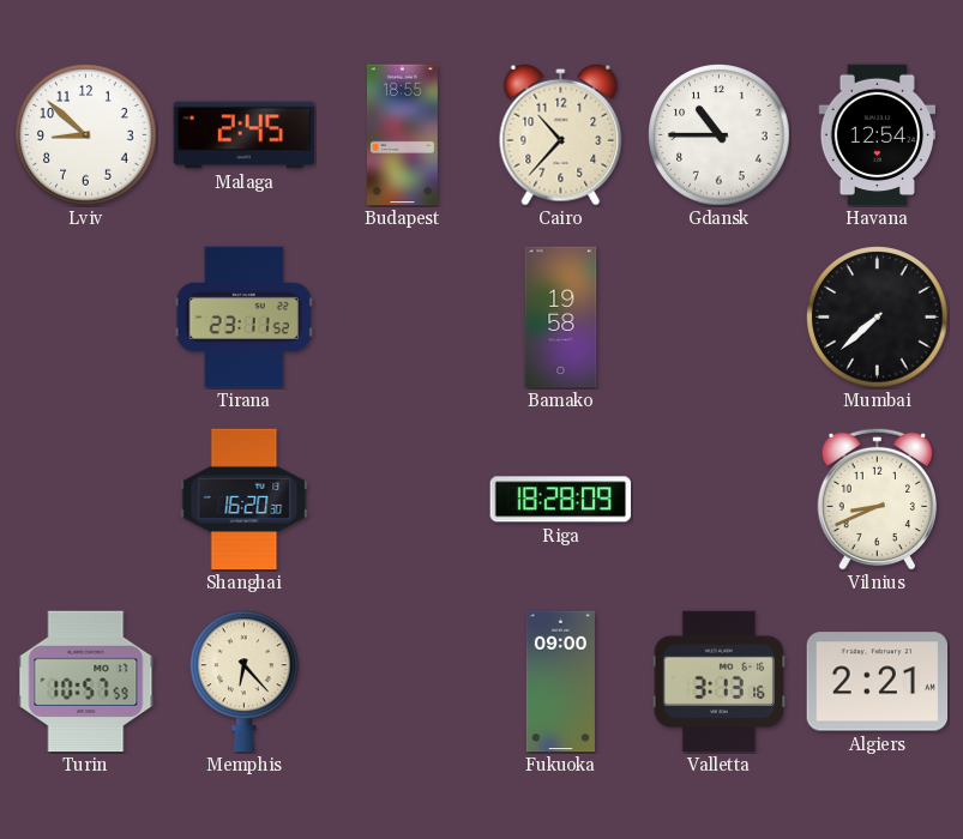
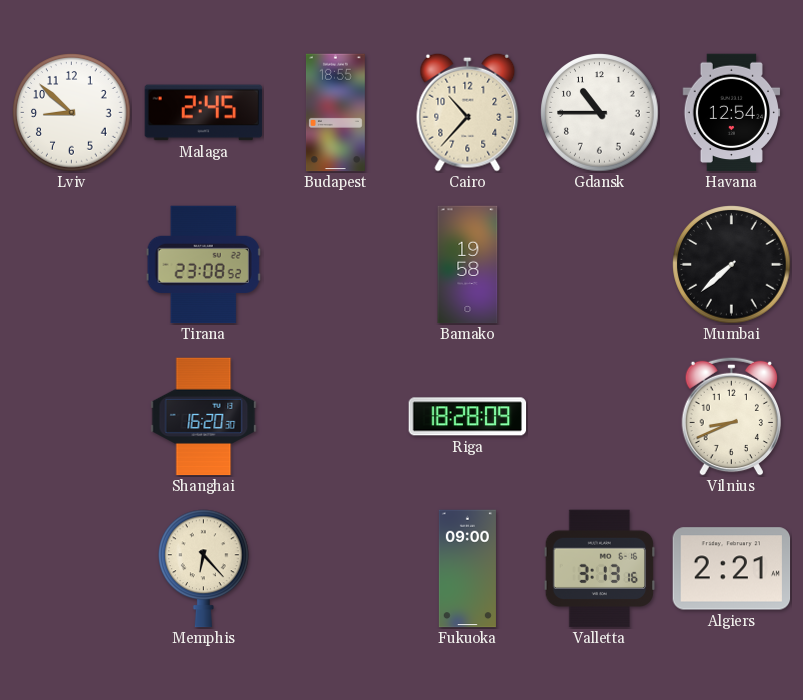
Tirana: 23:11 -> 23:08 (203, 265)
Turin: 10:57 -> none (86, 682)
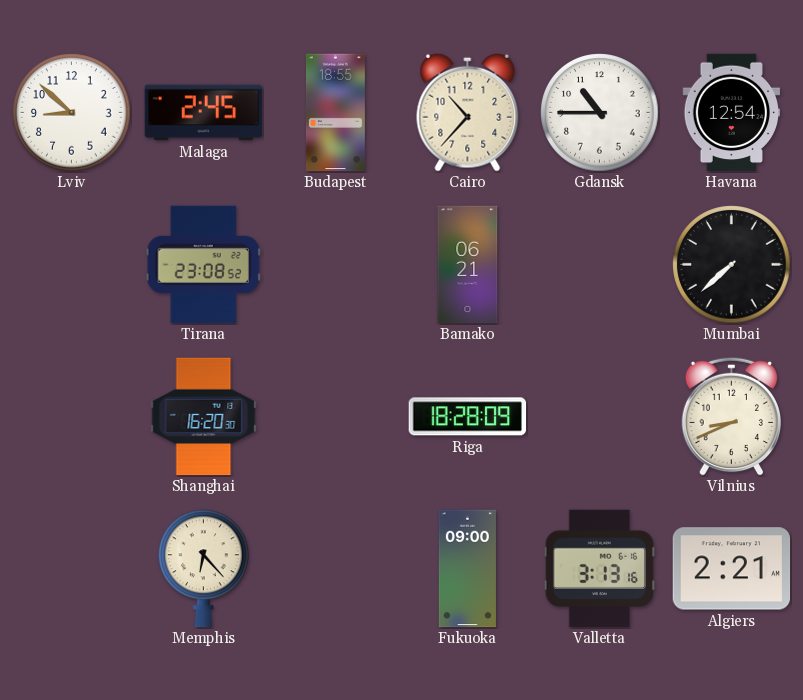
Bamako: 19:58 -> 06:21 (468, 265)
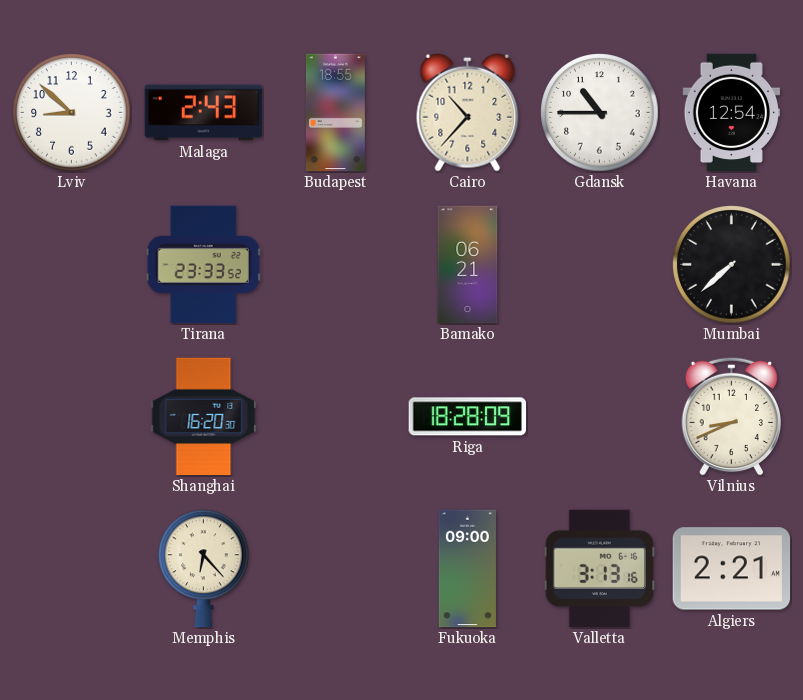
Malaga: 2:45 -> 2:43 (204, 113)
Tirana: 23:08 -> 23:33 (203, 265)
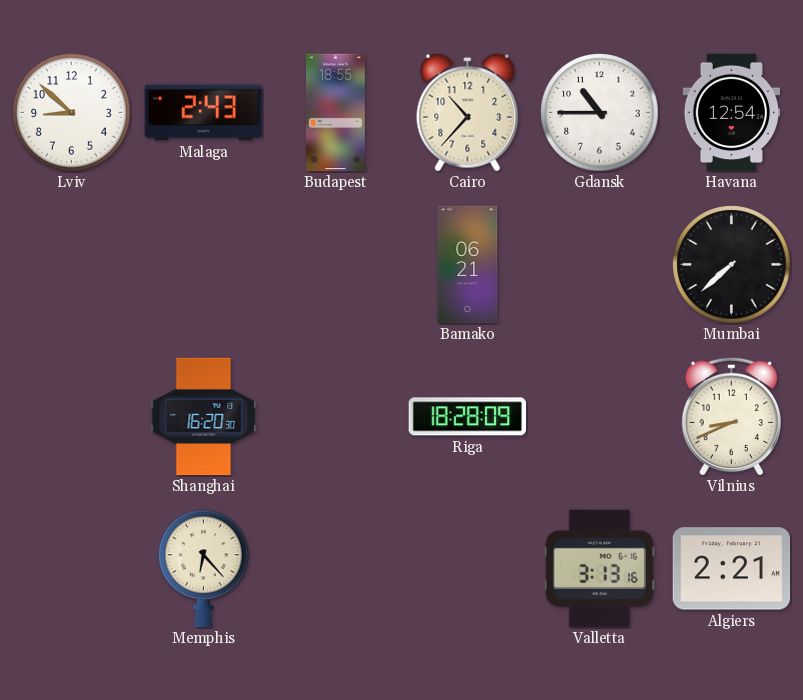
Tirana: 23:33 -> none (203, 265)
Fukuoka: 09:00 -> none (467, 569)
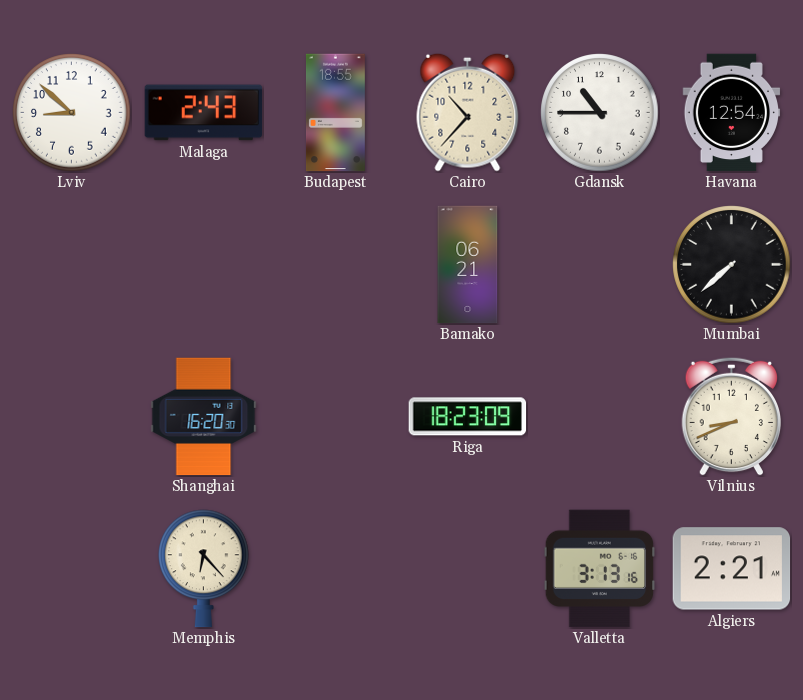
Riga: 18:28 -> 18:23 (468, 417)
